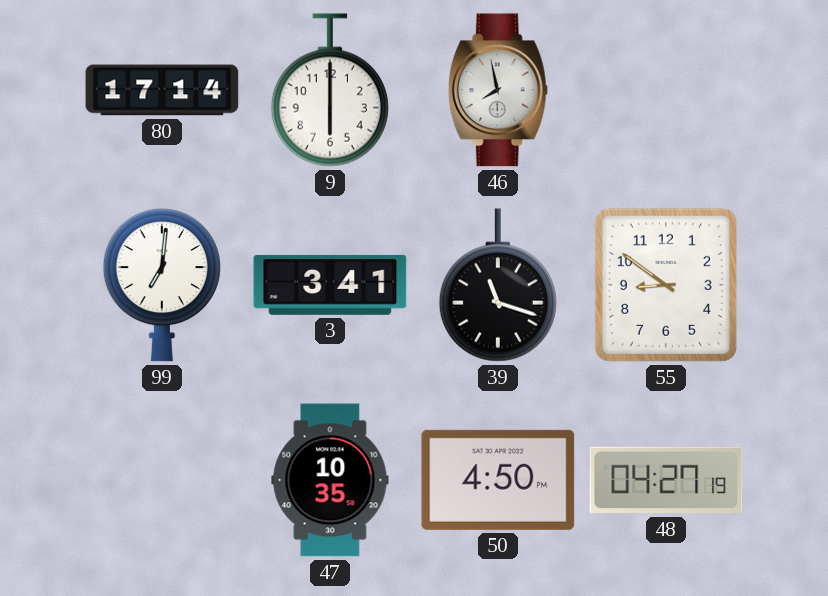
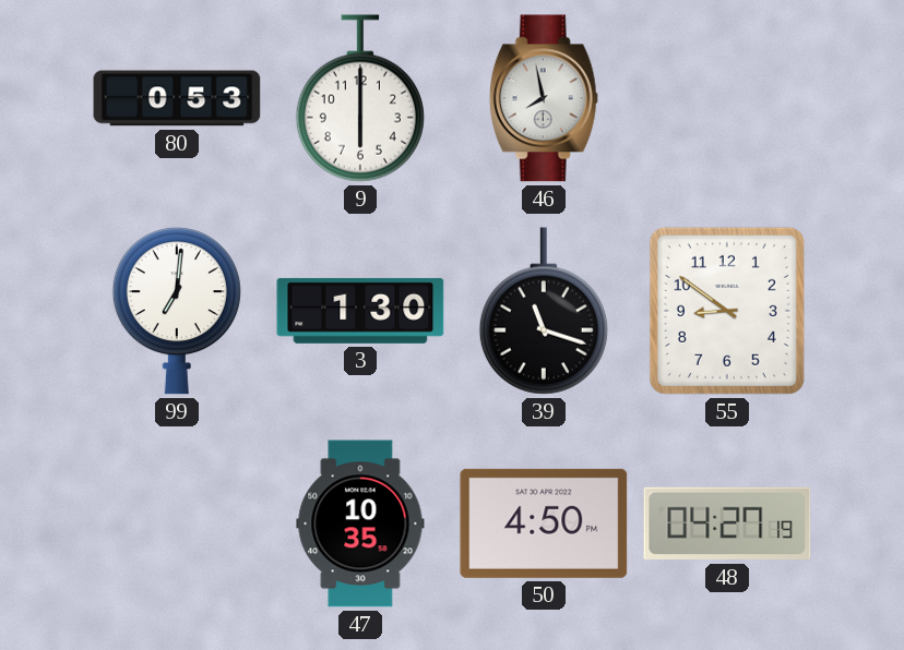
80: 17:14 -> 0:53 (177, 98)
3: 3:41 -> 1:30 (360, 311)
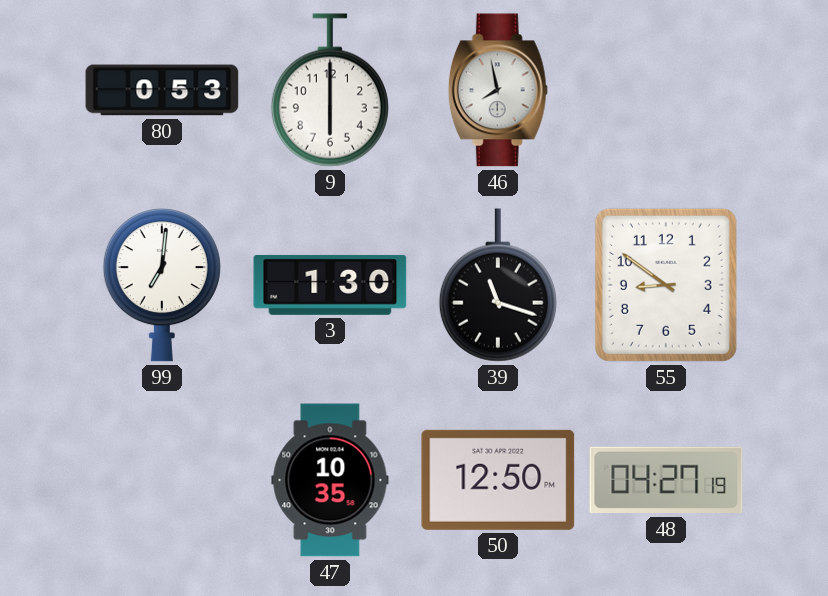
50: 4:50 -> 12:50 (498, 480)
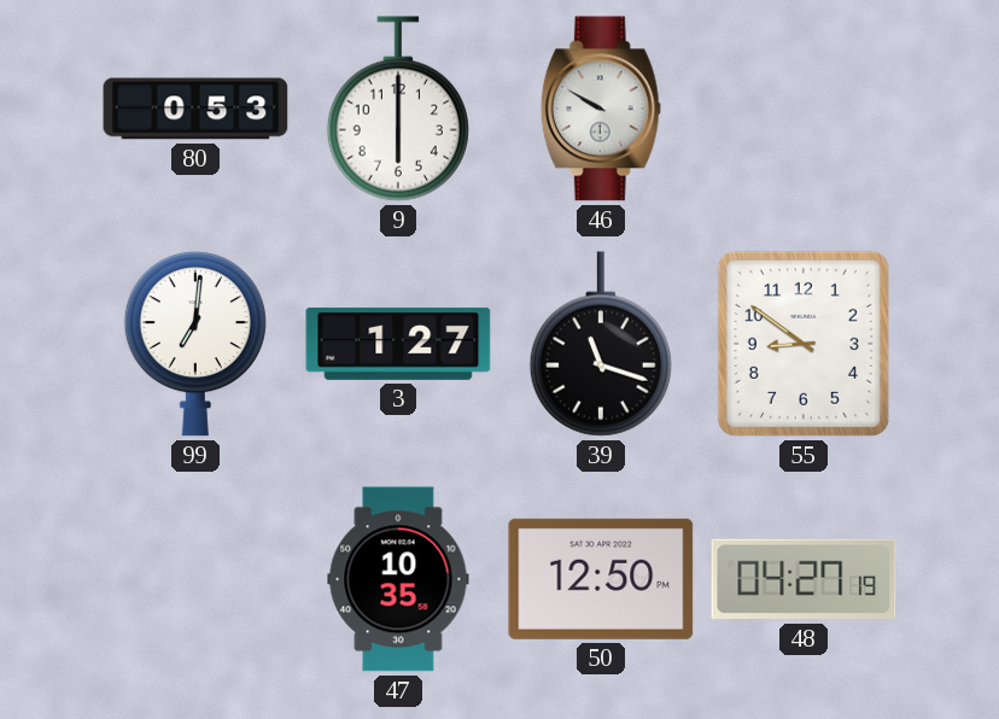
46: 7:58 -> 9:50 (601, 109)
3: 1:30 -> 1:27 (398, 344)
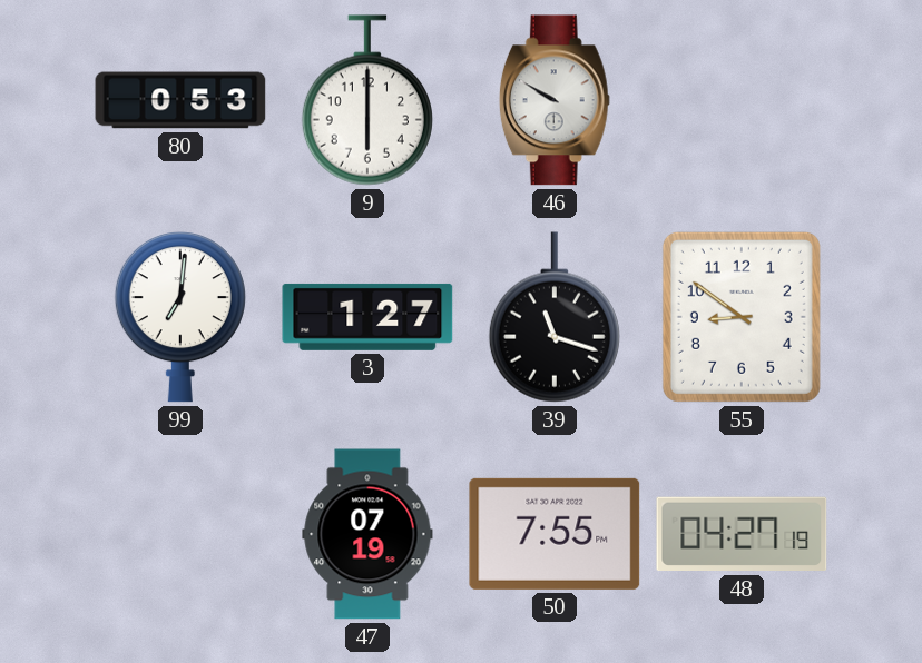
47: 10:35 -> 07:19 (367, 534)
50: 12:50 -> 7:55 (555, 534)
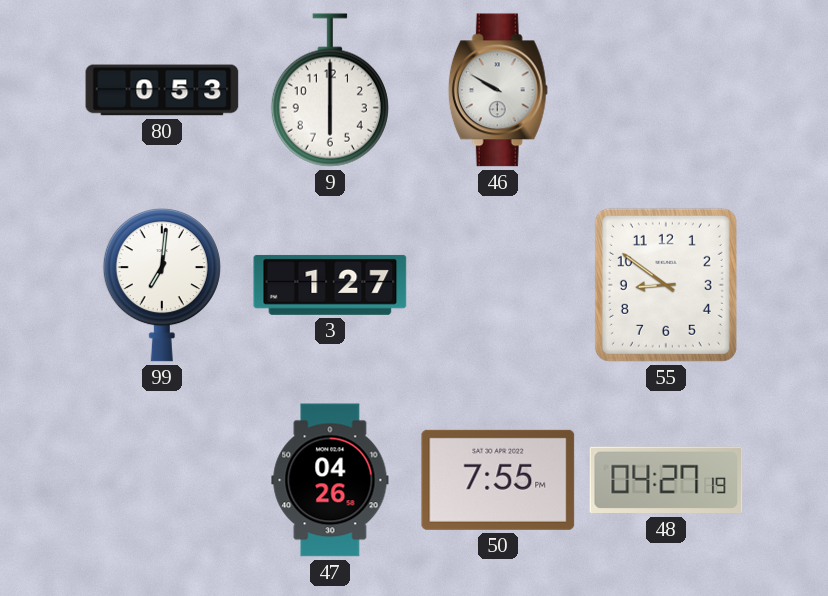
39: 11:18 -> none (555, 317)
47: 07:19 -> 04:26 (330, 480)
